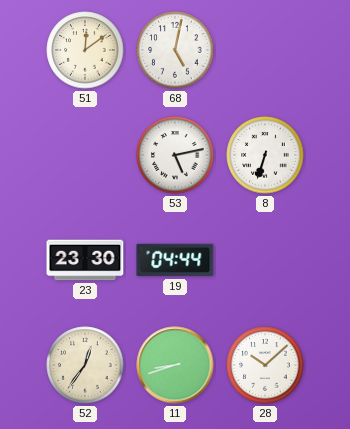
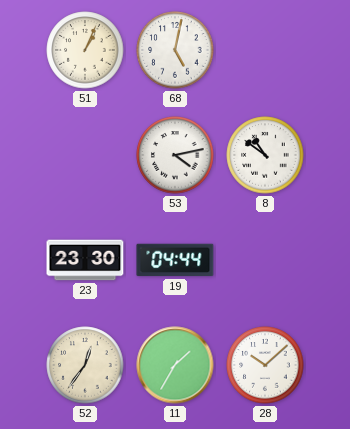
51: 12:09 -> 1:04 (85, 50)
53: 5:13 -> 4:13 (175, 155)
8: 6:33 -> 10:51 (265, 155)
11: 8:42 -> 1:35 (175, 365)
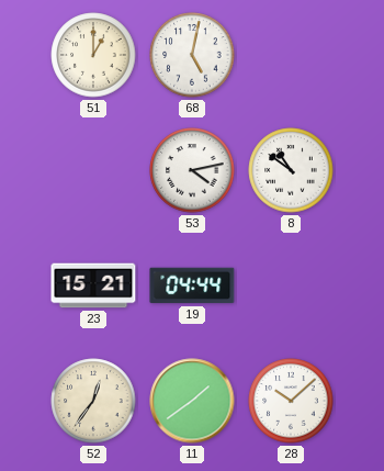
51: 1:04 -> 1:00 (93, 55)
23: 23:30 -> 15:21 (93, 285)
11: 1:35 -> 1:39 (192, 401)
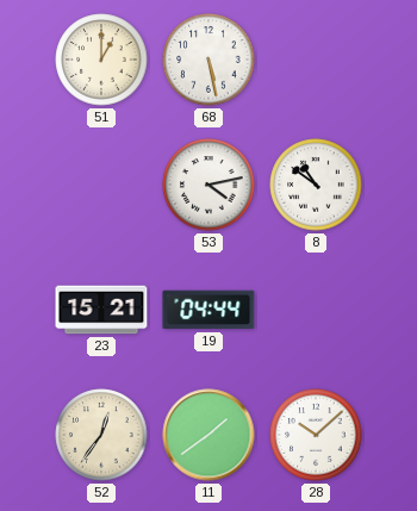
68: 5:02 -> 5:28 (208, 60)
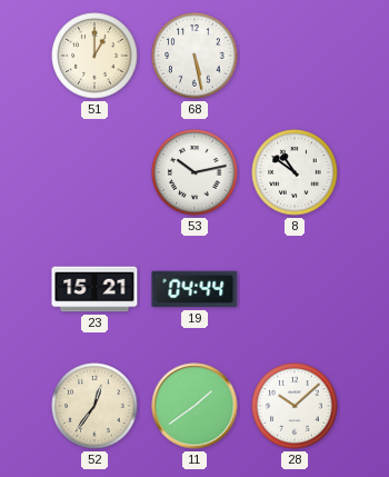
53: 4:13 -> 10:13 (194, 172)
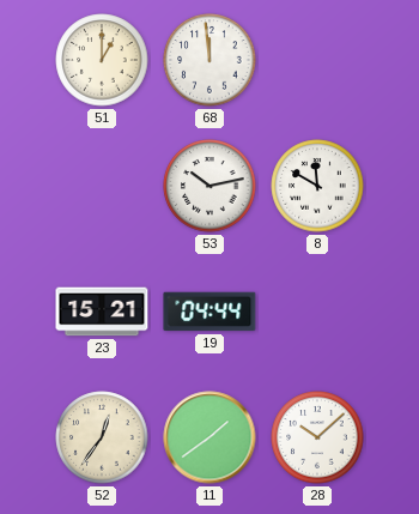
68: 5:28 -> 11:59 (209, 60)
8: 10:51 -> 11:50 (317, 186)
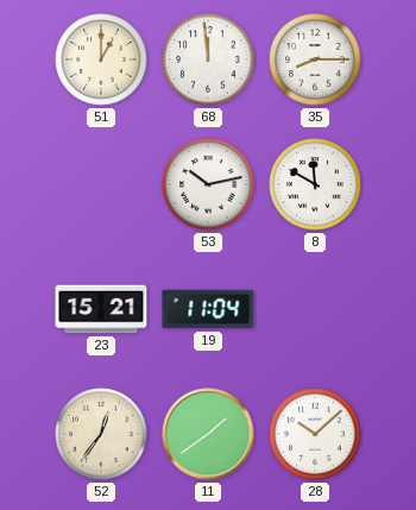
35: none -> 8:15 (315, 59)
19: 04:44 -> 11:04 (208, 309)
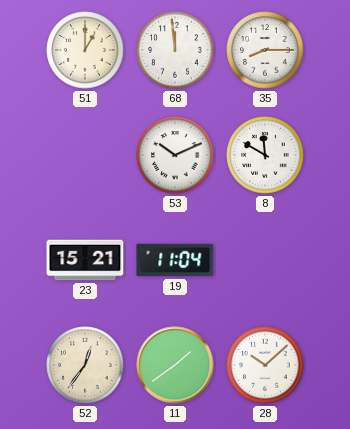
53: 10:13 -> 10:11 (175, 155)
